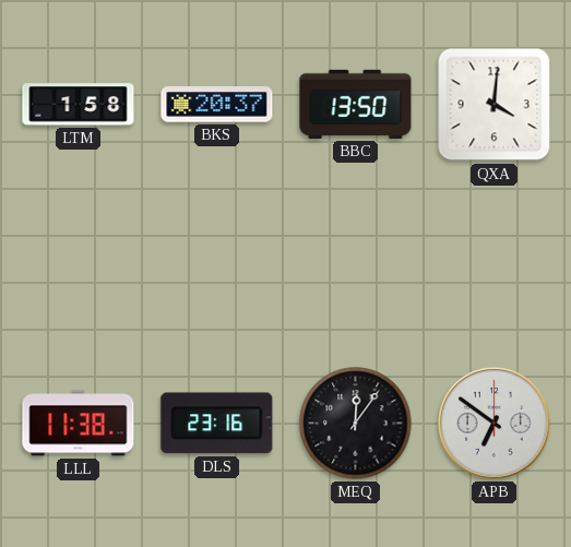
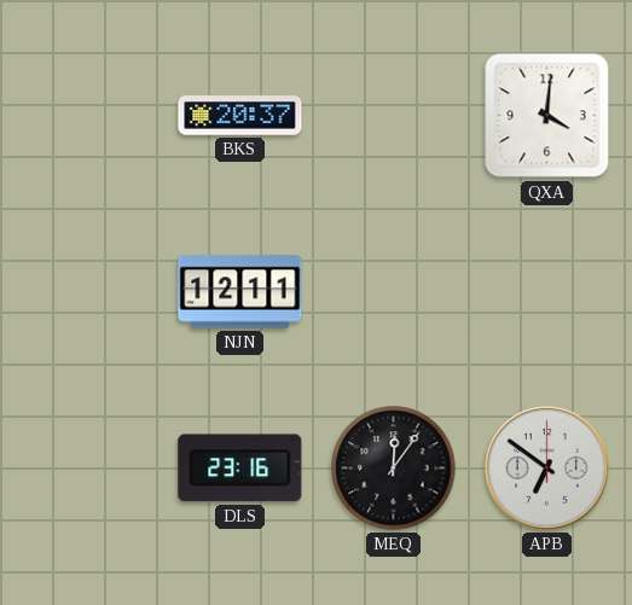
LTM: 1:58 -> none (79, 105)
BBC: 13:50 -> none (356, 104)
NJN: none -> 12:11 (240, 292)
LLL: 11:38 -> none (79, 424)
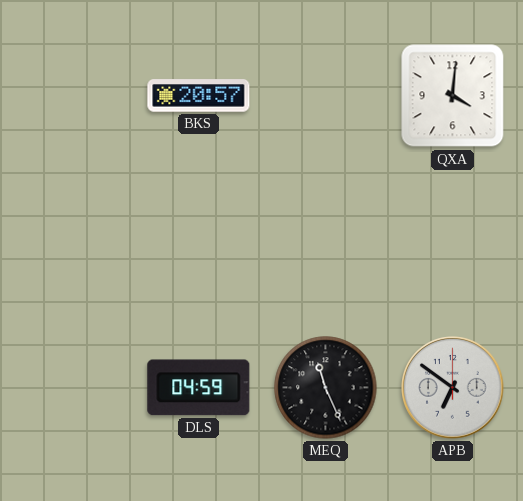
BKS: 20:37 -> 20:57 (199, 96)
NJN: 12:11 -> none (240, 292)
DLS: 23:16 -> 04:59 (199, 388)
MEQ: 12:06 -> 11:26 (326, 388)
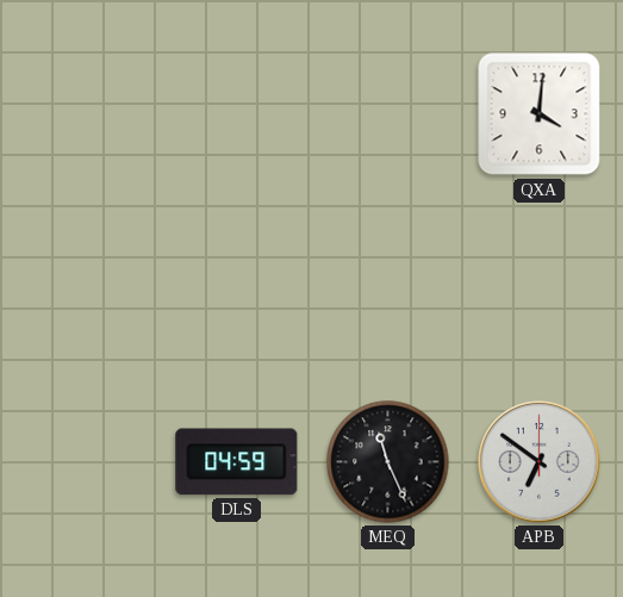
BKS: 20:57 -> none (199, 96)
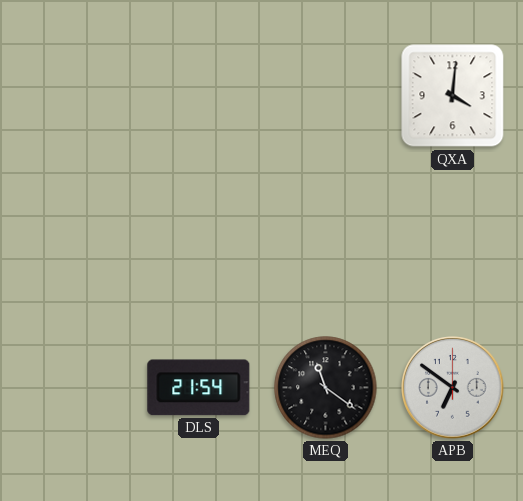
DLS: 04:59 -> 21:54 (199, 388)
MEQ: 11:26 -> 11:21 (326, 388)
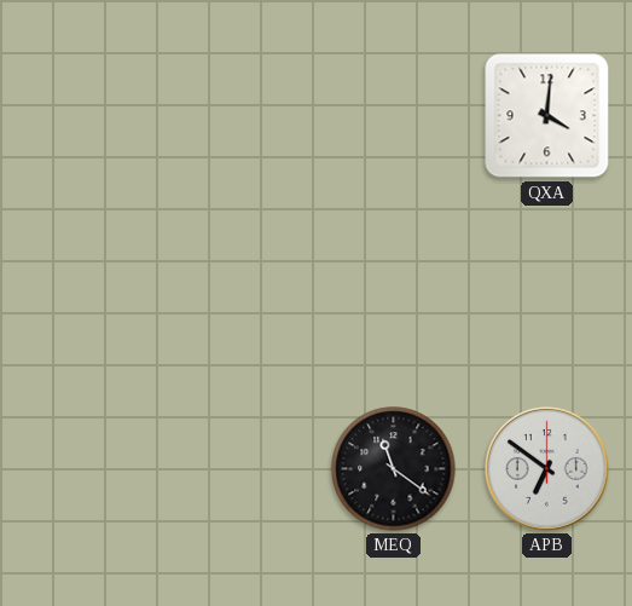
DLS: 21:54 -> none (199, 388)
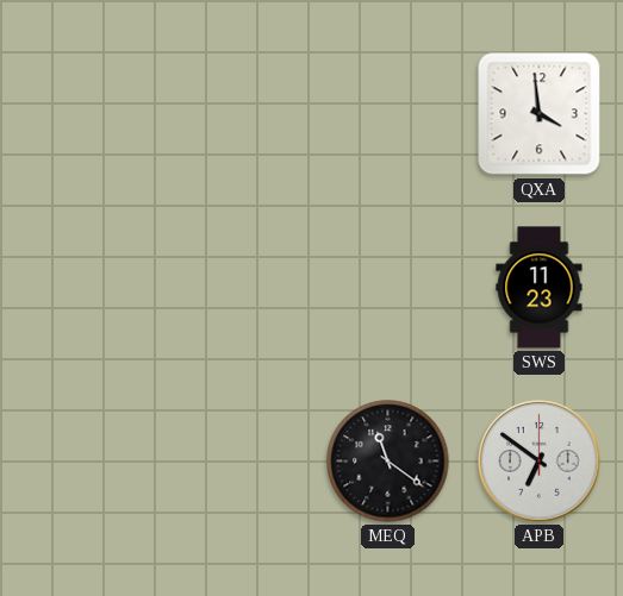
QXA: 4:01 -> 3:59 (540, 114)
SWS: none -> 11:23 (540, 288)
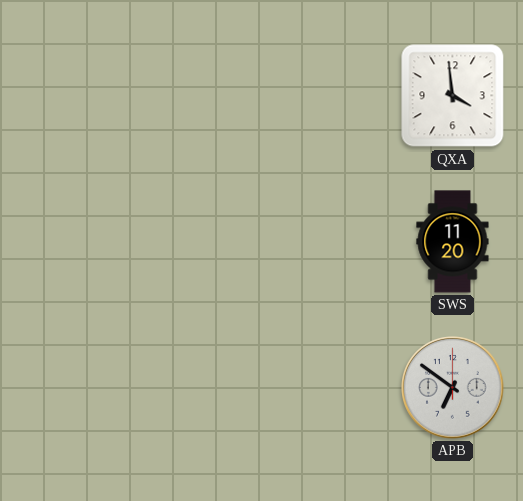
SWS: 11:23 -> 11:20 (453, 242)
MEQ: 11:21 -> none (388, 462)
